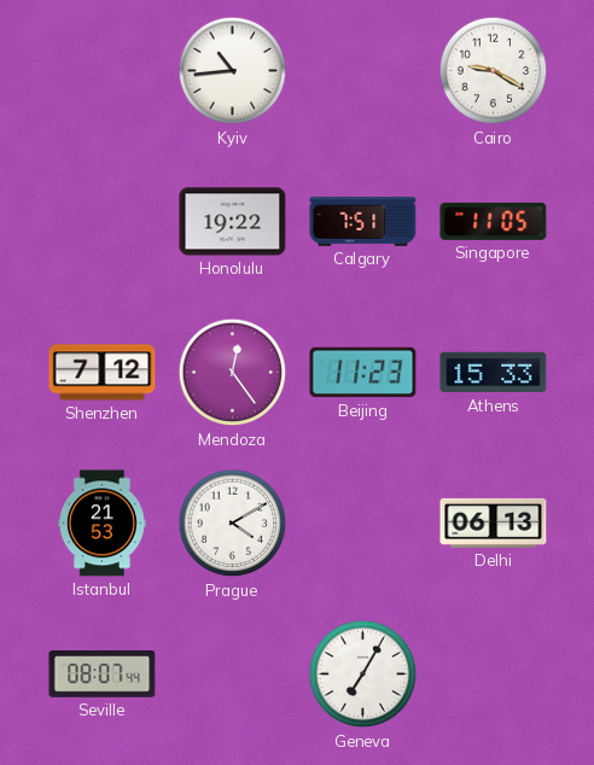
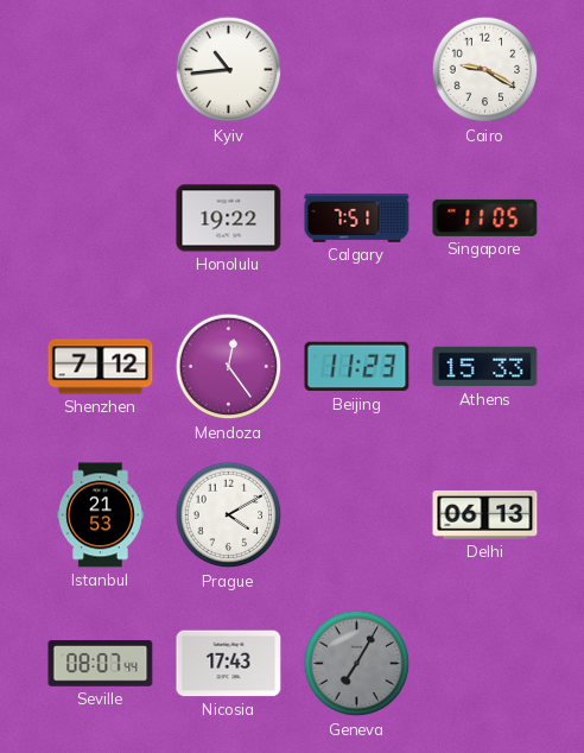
Nicosia: none -> 17:43 (229, 664)
Geneva dial: white -> grey (357, 664)
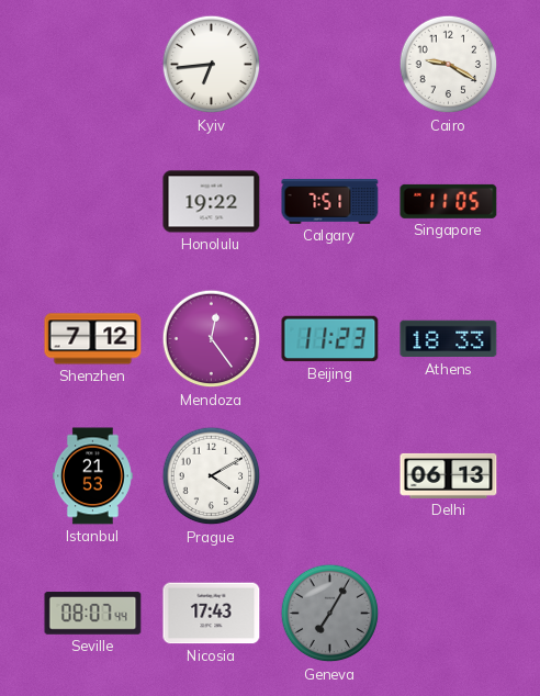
Kyiv: 10:44 -> 6:44 (212, 65)
Athens: 15:33 -> 18:33 (449, 339)
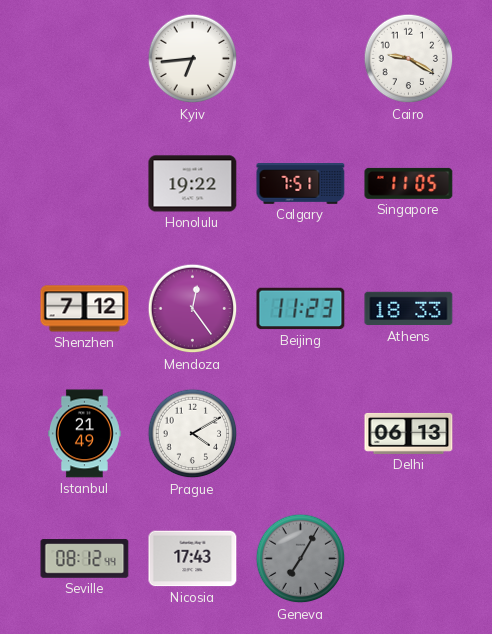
Istanbul: 21:53 -> 21:49 (84, 434)
Seville: 08:07 -> 08:12 (85, 559)
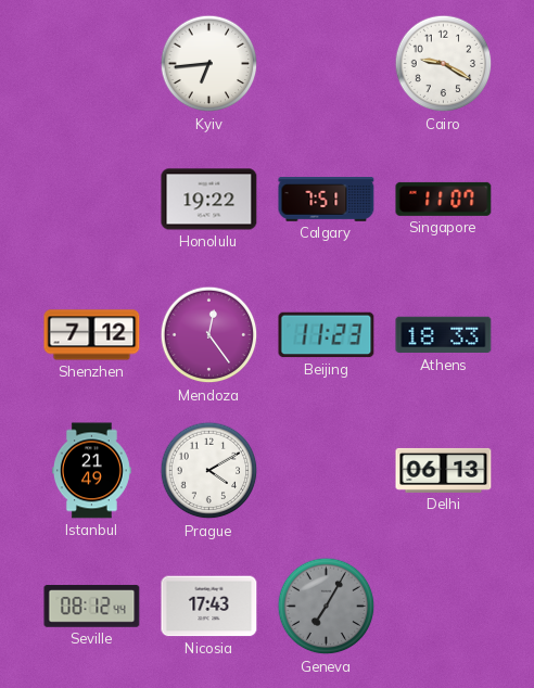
Singapore: 11:05 -> 11:07 (444, 199)
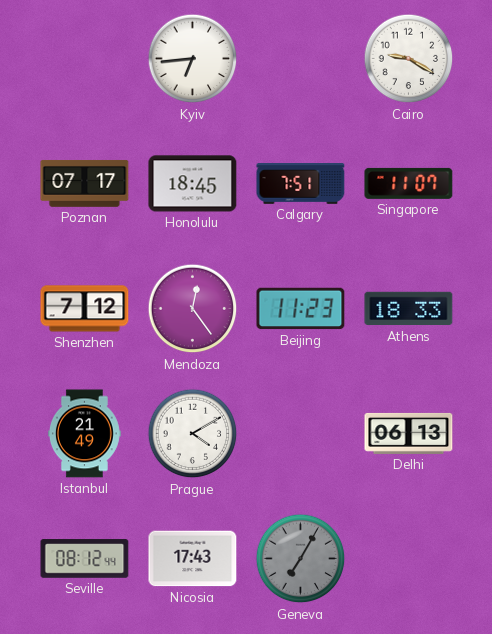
Poznan: none -> 07:17 (85, 184)
Honolulu: 19:22 -> 18:45 (193, 184)
